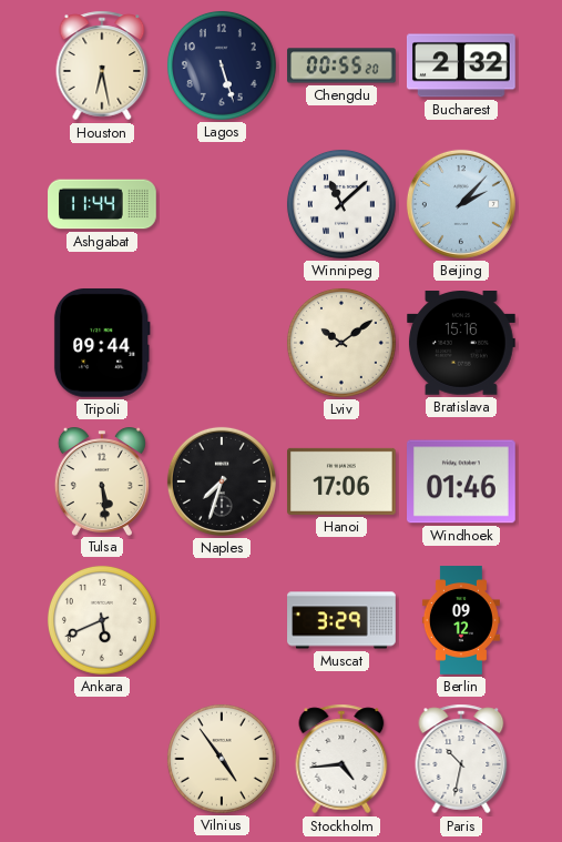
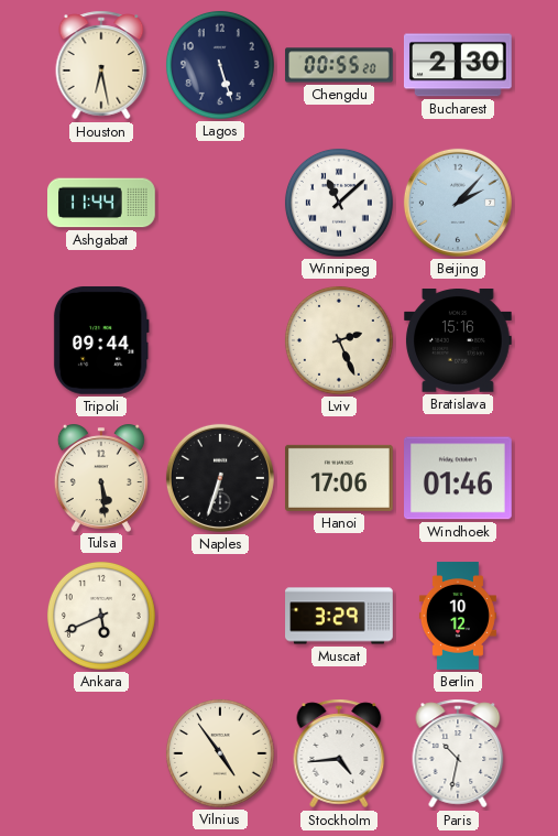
Bucharest: 2:32 -> 2:30 (458, 65)
Lviv: 10:09 -> 2:26 (339, 340)
Naples: 7:33 -> 6:33 (220, 478)
Berlin: 09:12 -> 10:12 (458, 616)
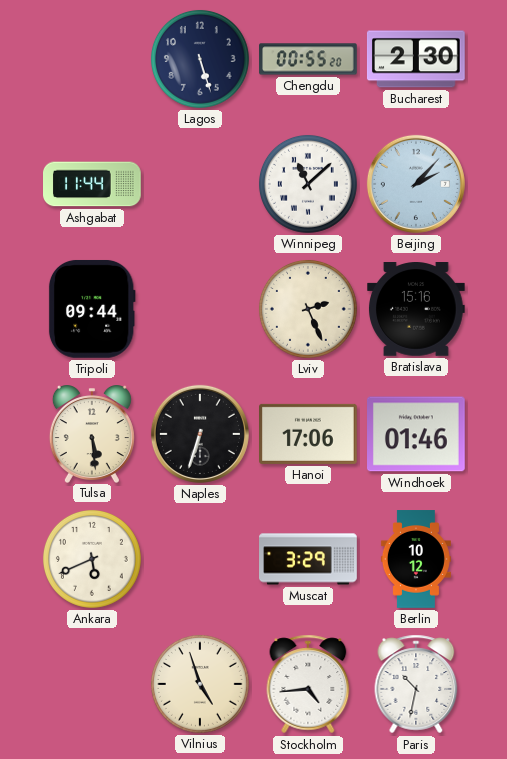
Houston: 6:28 -> none (101, 65)
Vilnius: 4:54 -> 4:57 (200, 684)
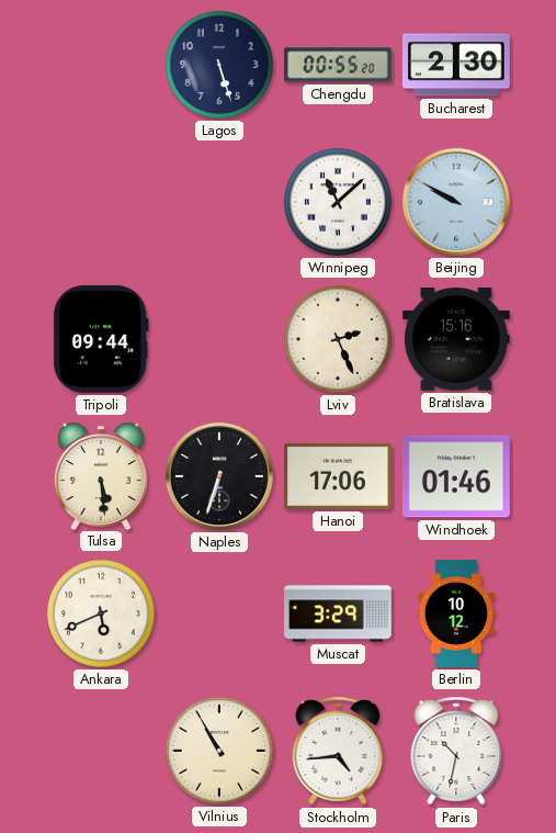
Ashgabat: 11:44 -> none (92, 184)
Beijing: 2:07 -> 9:50 (456, 202)
Vilnius: 4:57 -> 10:55 (219, 751)
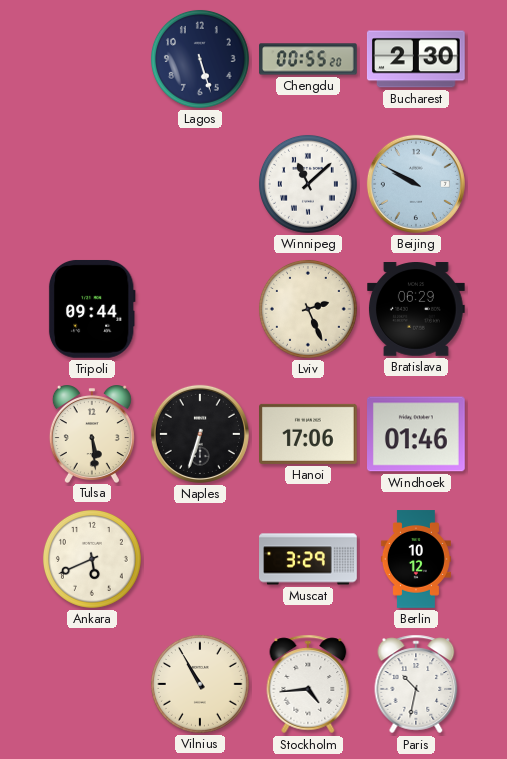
Bratislava: 15:16 -> 06:29 (417, 310)
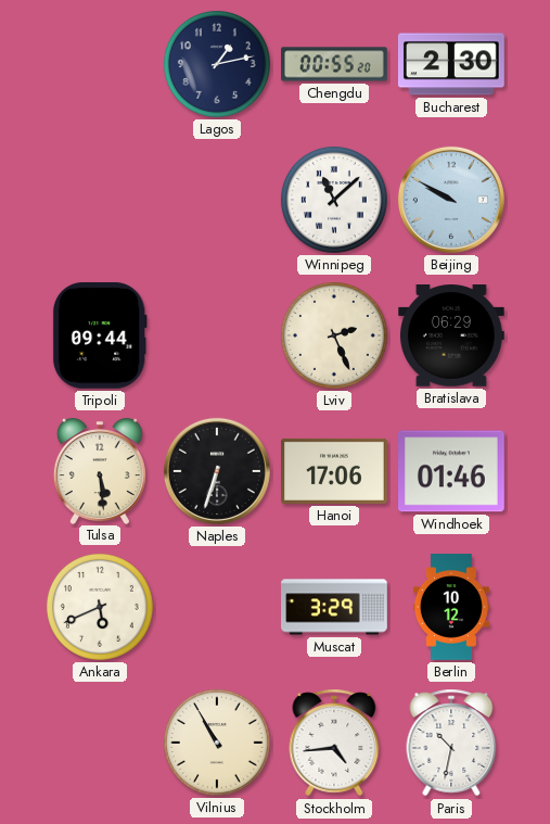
Lagos: 5:27 -> 1:13 (217, 64)
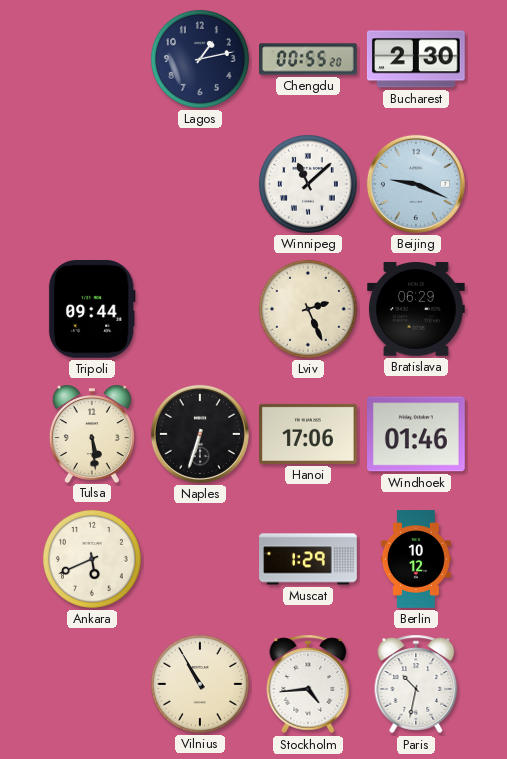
Beijing: 9:50 -> 9:19 (416, 184)
Muscat: 3:29 -> 1:29 (308, 559)
